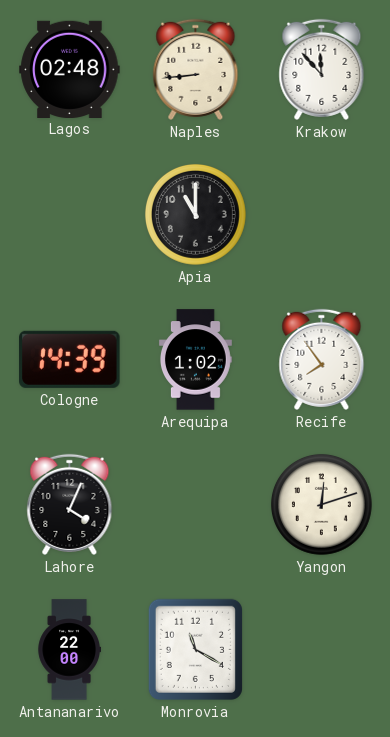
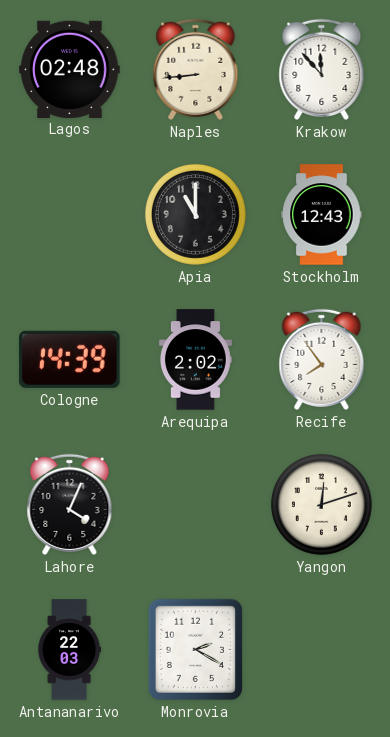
Stockholm: none -> 12:43 (322, 215)
Arequipa: 1:02 -> 2:02 (195, 360)
Antananarivo: 22:00 -> 22:03 (69, 650)
Monrovia: 11:20 -> 2:20 (195, 649)
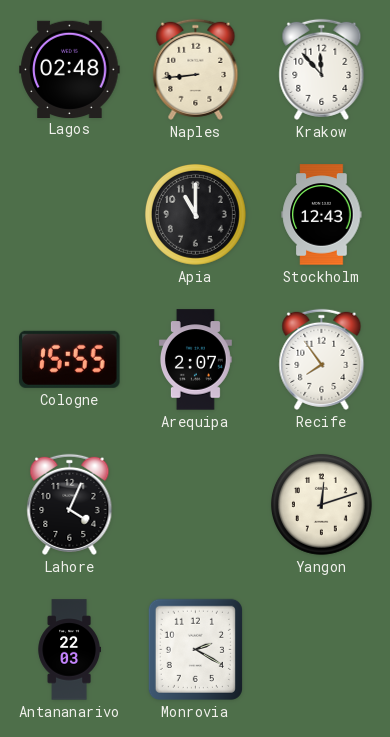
Cologne: 14:39 -> 15:55 (70, 359)
Arequipa: 2:02 -> 2:07 (195, 360)
